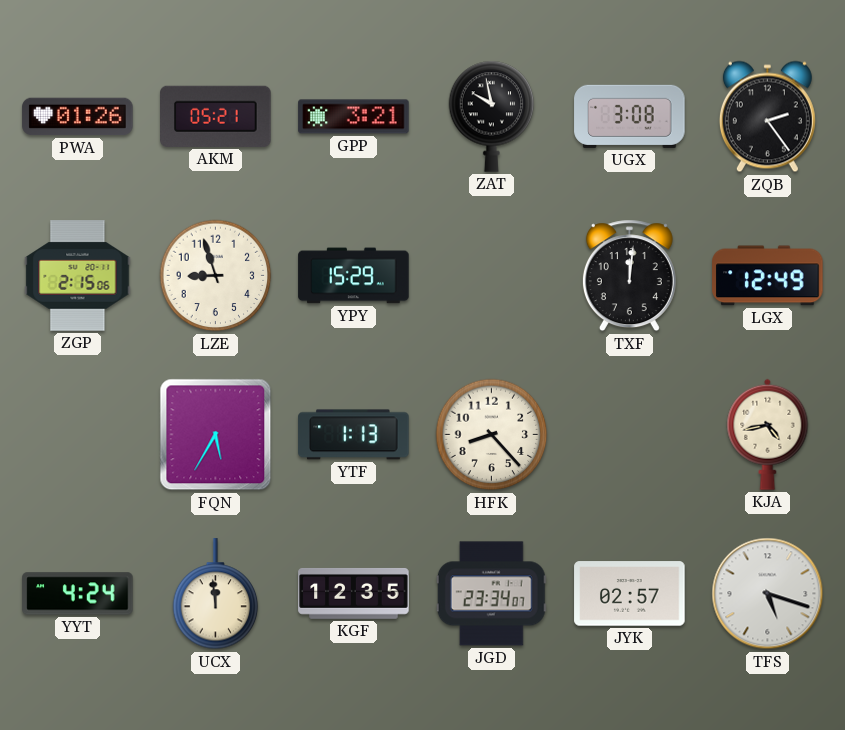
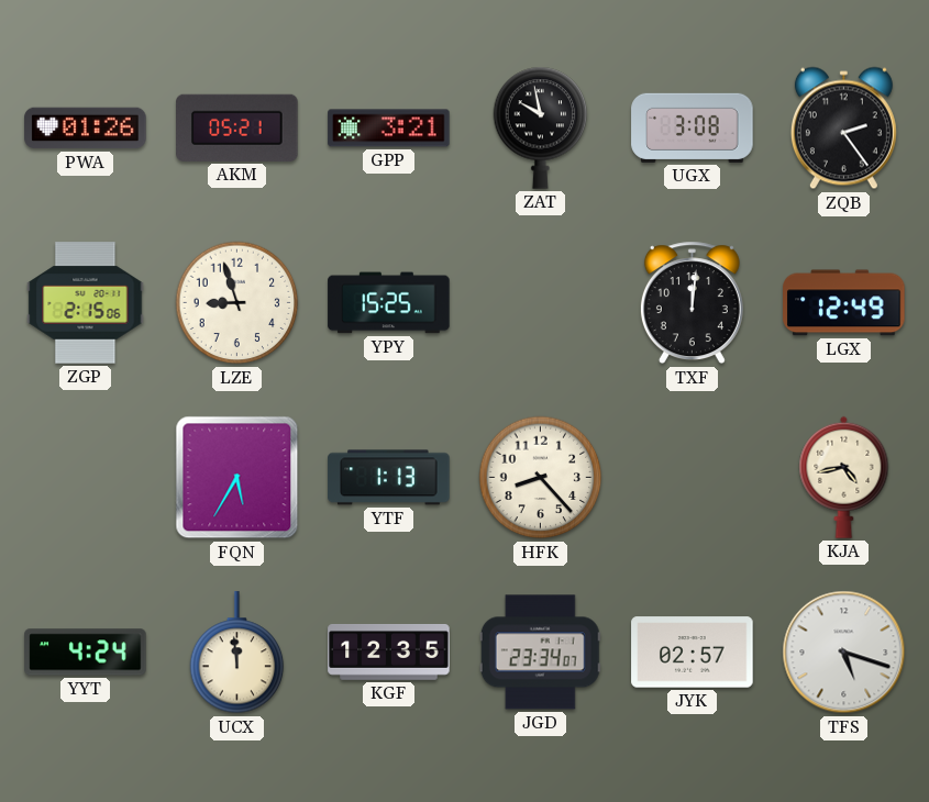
YPY: 15:29 -> 15:25 (389, 303)
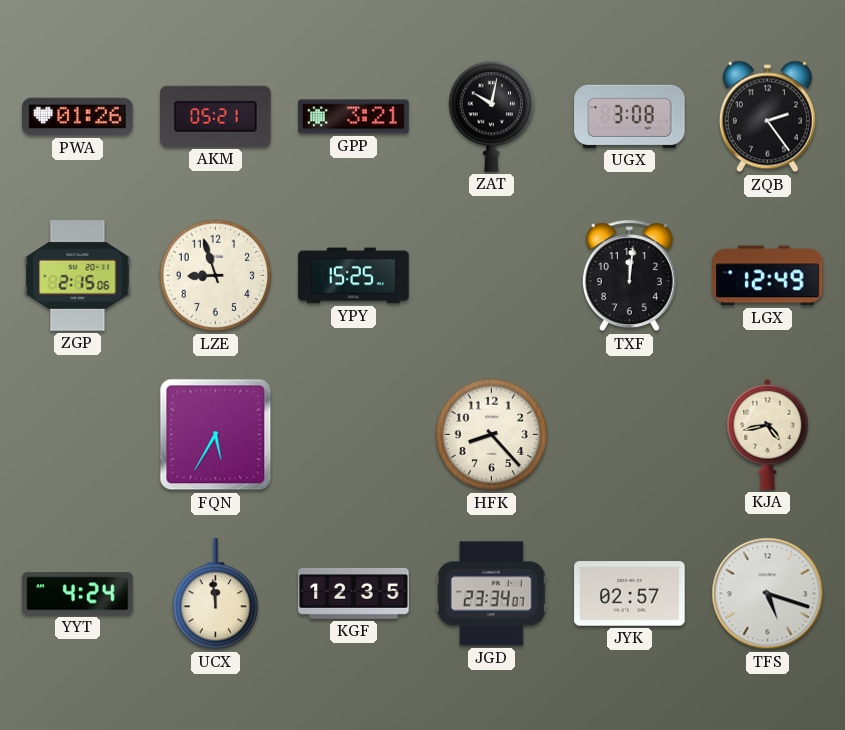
ZAT: 9:58 -> 10:02 (492, 116)
YTF: 1:13 -> none (389, 478)
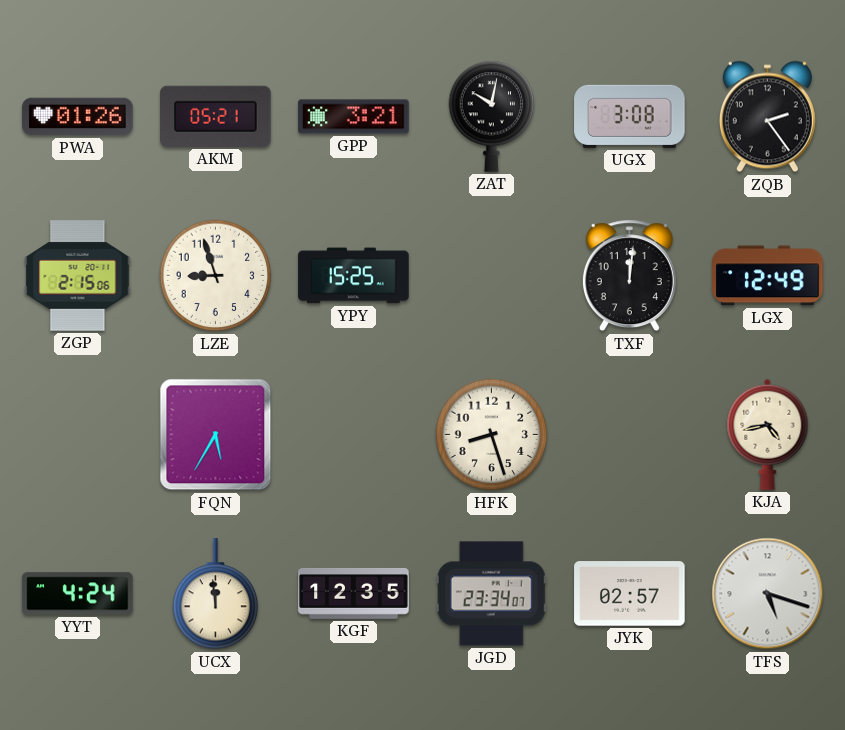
HFK: 8:23 -> 8:27 (492, 435)
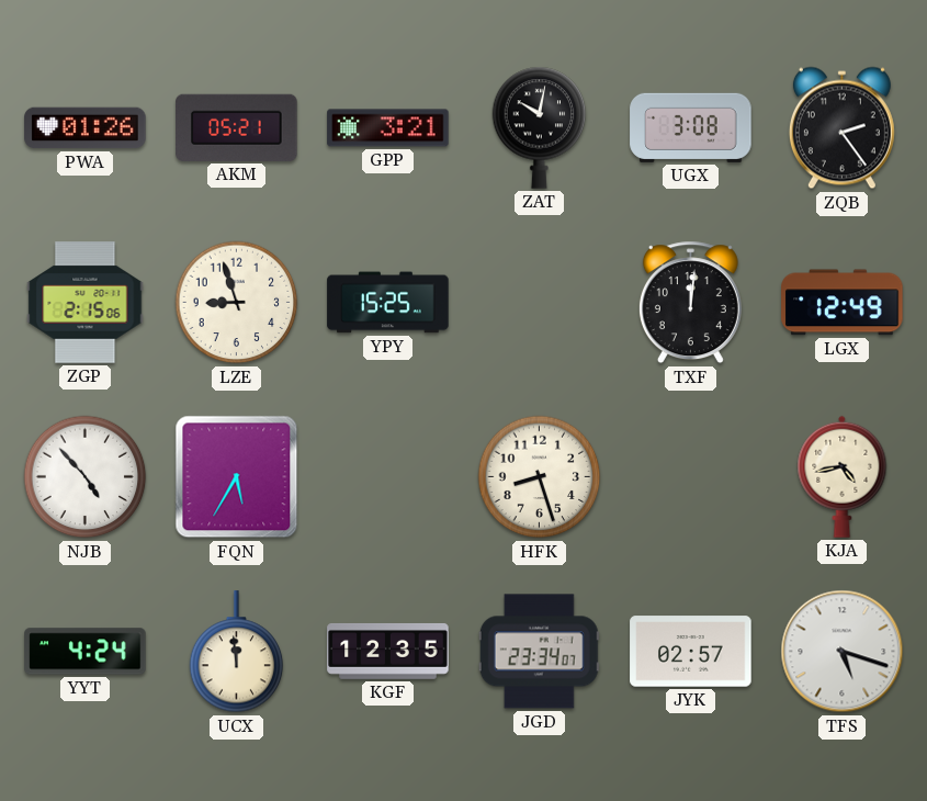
NJB: none -> 4:53 (86, 477)
